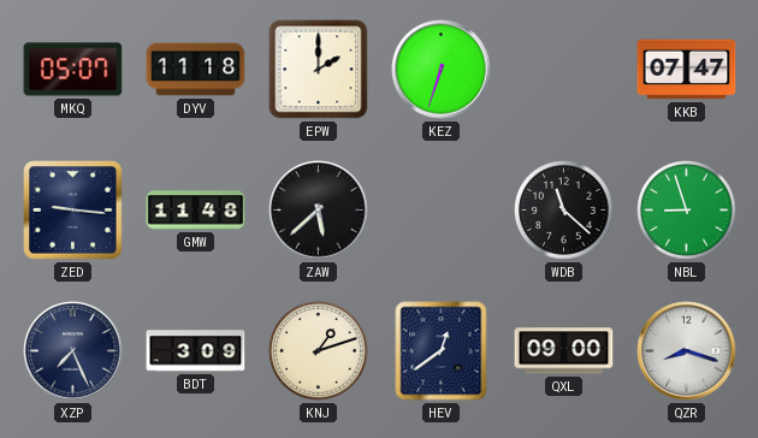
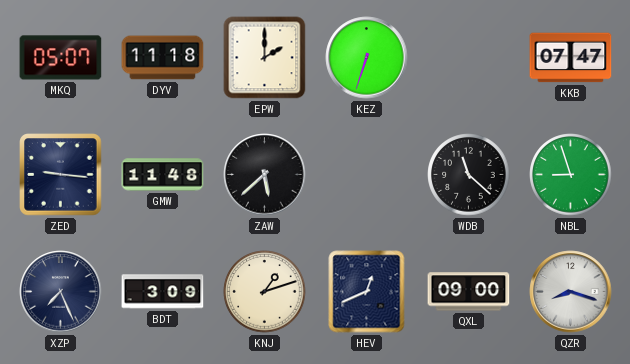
HEV: 12:39 -> 12:41 (367, 292)
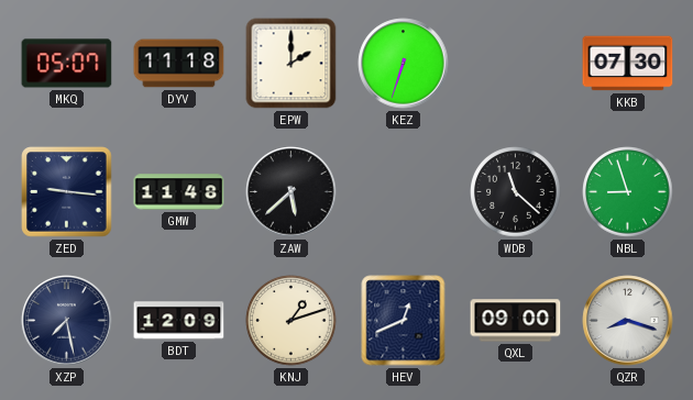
KKB: 07:47 -> 07:30 (628, 64)
XZP: 7:26 -> 7:28 (67, 321)
BDT: 3:09 -> 12:09 (179, 321)
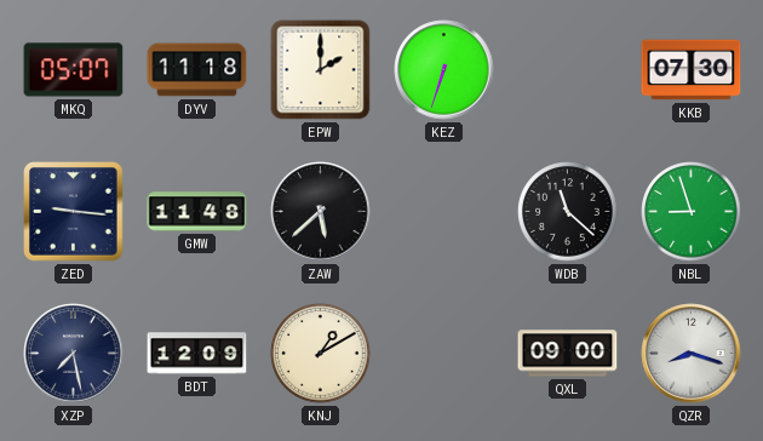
KNJ: 1:12 -> 1:10 (321, 354)
HEV: 12:41 -> none (404, 321)
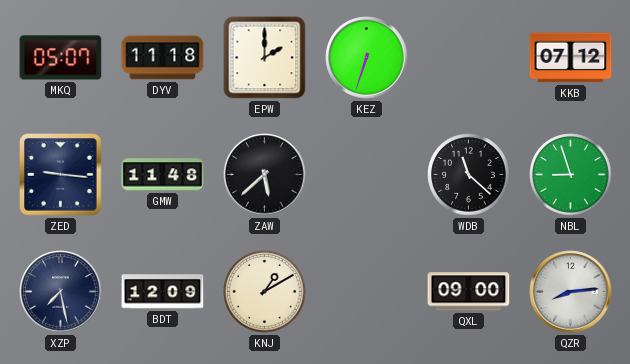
KKB: 07:30 -> 07:12 (571, 58)
QZR: 8:18 -> 8:14 (571, 292)
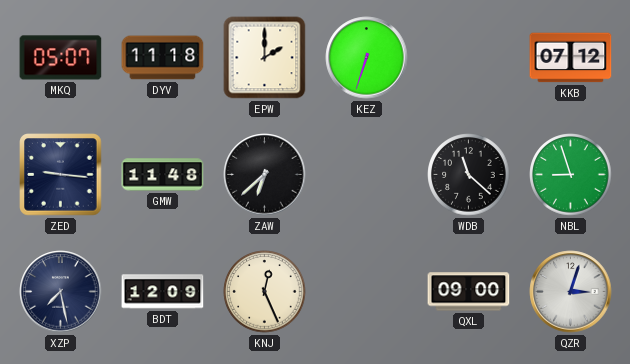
ZAW: 5:38 -> 6:38 (265, 175)
KNJ: 1:10 -> 12:26 (265, 292)
QZR: 8:14 -> 3:03 (571, 292)
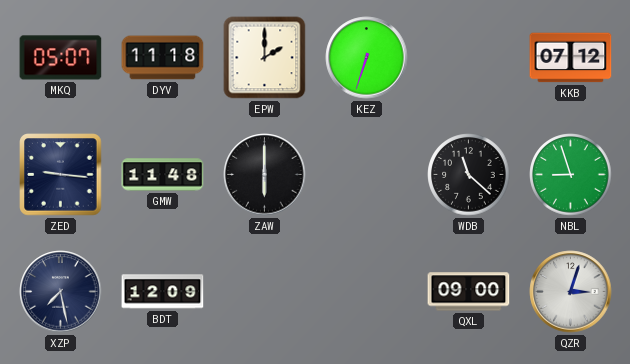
ZAW: 6:38 -> 6:00 (265, 175)
KNJ: 12:26 -> none (265, 292)
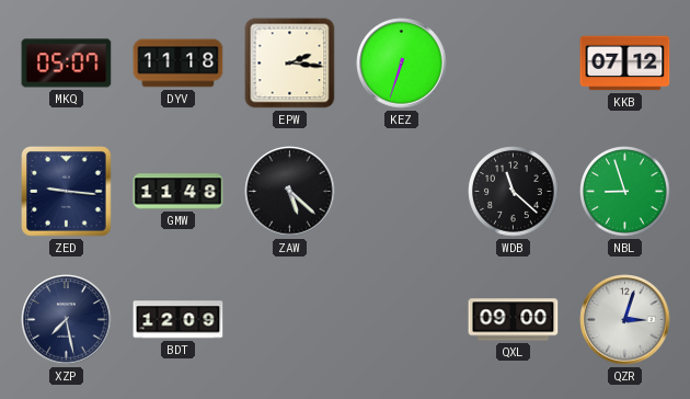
EPW: 2:00 -> 2:16 (290, 64)
ZAW: 6:00 -> 5:22 (290, 192)
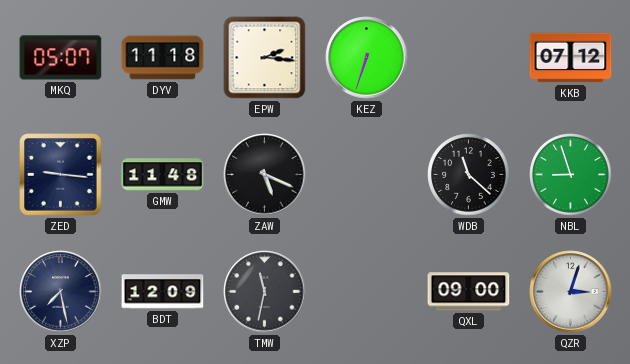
ZAW: 5:22 -> 5:19 (265, 175)
TMW: none -> 11:32 (265, 292)
